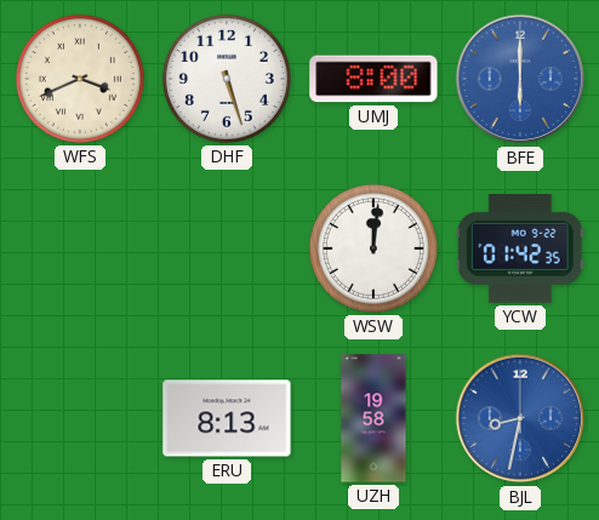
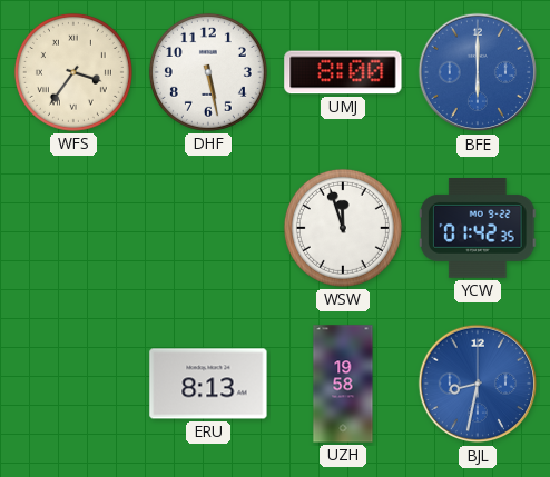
WFS: 3:41 -> 3:36 (73, 72)
DHF: 5:27 -> 5:28 (208, 72)
WSW: 12:01 -> 11:57 (343, 228)
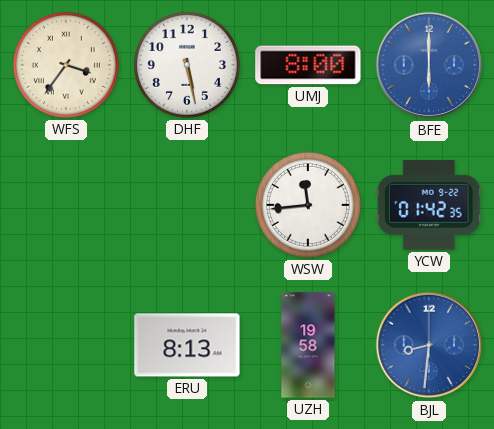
WSW: 11:57 -> 11:44 (308, 205)
BJL: 8:32 -> 8:31 (429, 345)
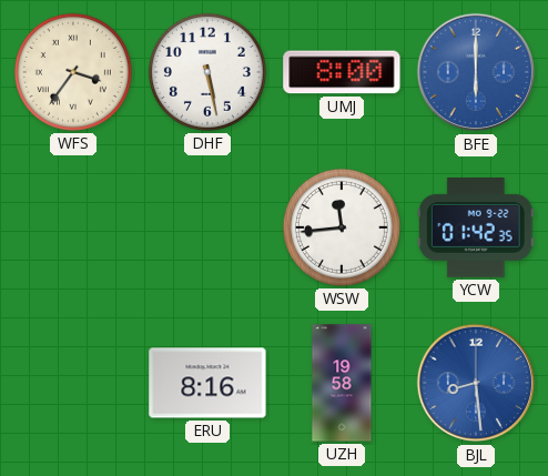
ERU: 8:13 -> 8:16 (207, 383)
BJL: 8:31 -> 8:29 (476, 383)
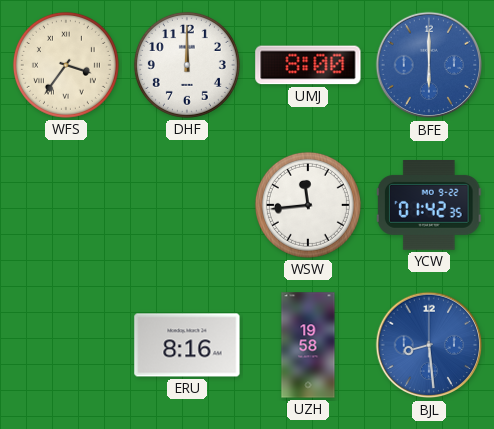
DHF: 5:28 -> 12:00 (187, 65)
